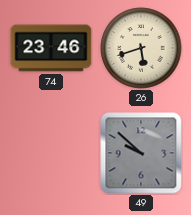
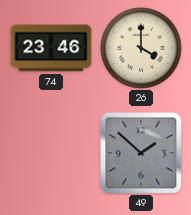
26: 5:42 -> 4:00 (141, 48)
49: 9:52 -> 1:52 (141, 153)
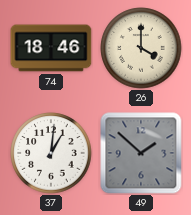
74: 23:46 -> 18:46 (51, 48)
37: none -> 1:01 (51, 153)
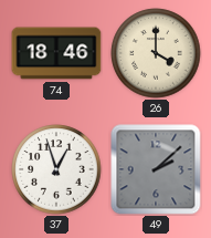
37: 1:01 -> 12:57 (56, 169)
49: 1:52 -> 2:08 (156, 169)
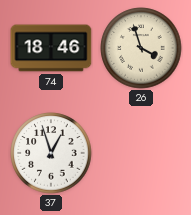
26: 4:00 -> 3:57 (141, 48)
49: 2:08 -> none (156, 169)
